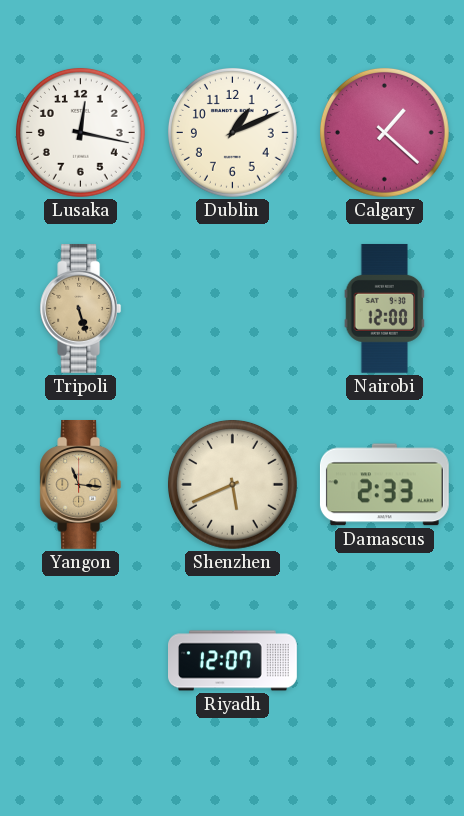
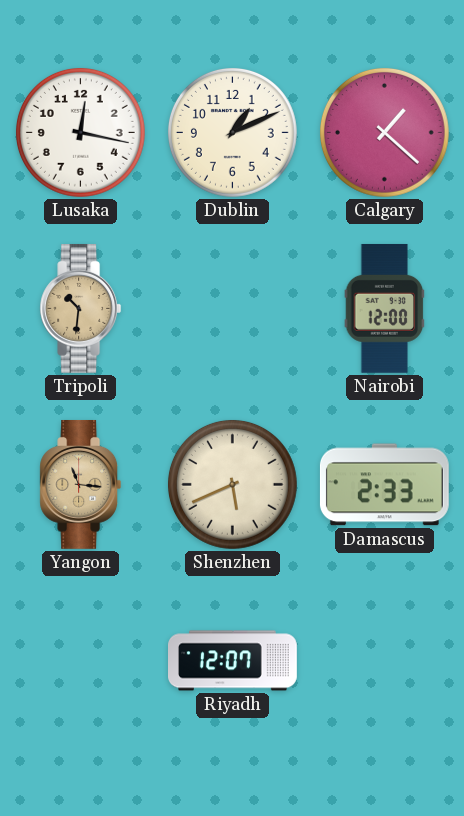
Tripoli: 5:27 -> 10:31 (81, 308)
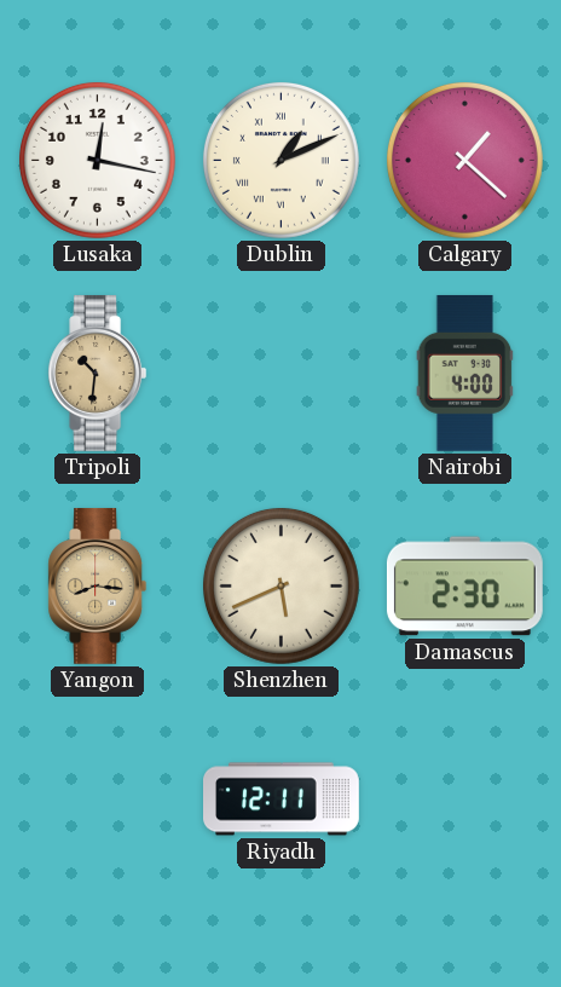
Dublin numerals: Arabic -> Roman (280, 160)
Nairobi: 12:00 -> 4:00 (465, 373)
Yangon: 11:16 -> 8:16 (98, 585)
Damascus: 2:33 -> 2:30 (464, 587)
Riyadh: 12:07 -> 12:11 (282, 800)
